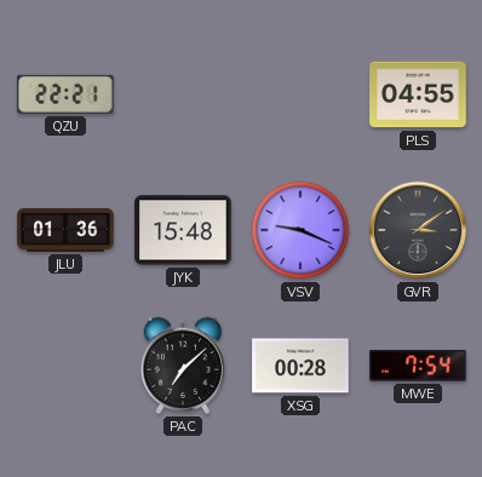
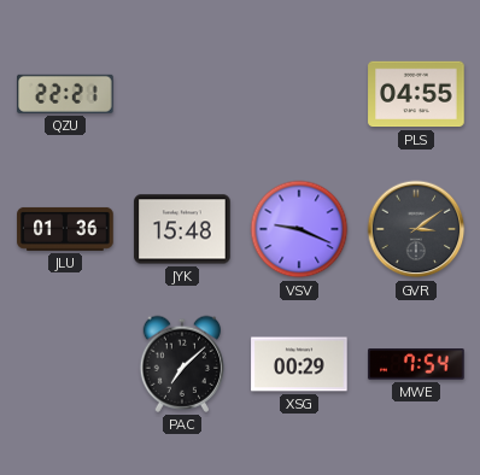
XSG: 00:28 -> 00:29 (299, 364)
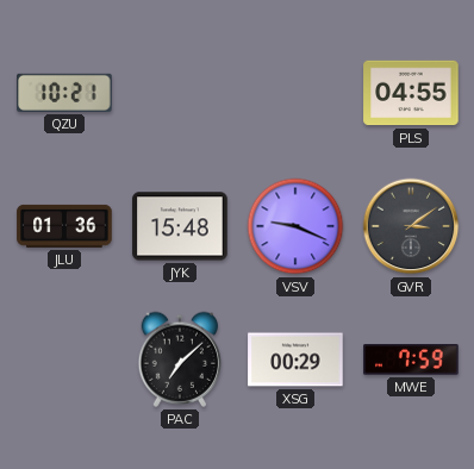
QZU: 22:21 -> 10:21 (64, 93)
MWE: 7:54 -> 7:59 (411, 359)
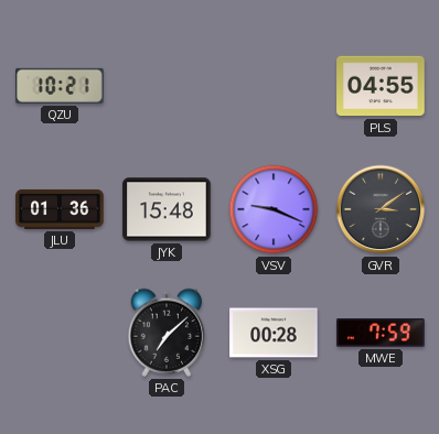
XSG: 00:29 -> 00:28 (274, 333)
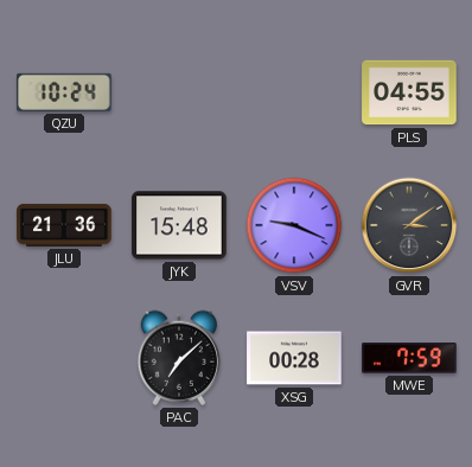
QZU: 10:21 -> 10:24 (64, 92)
JLU: 01:36 -> 21:36 (64, 225)
